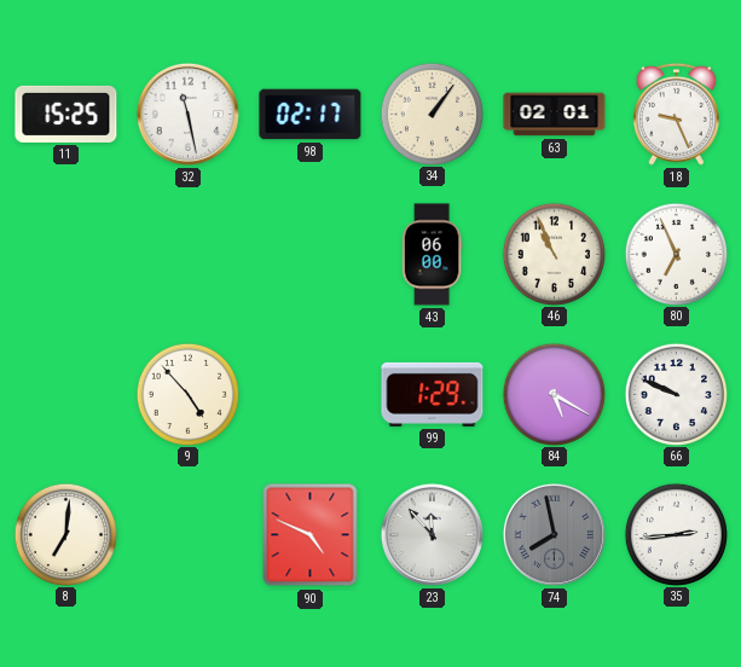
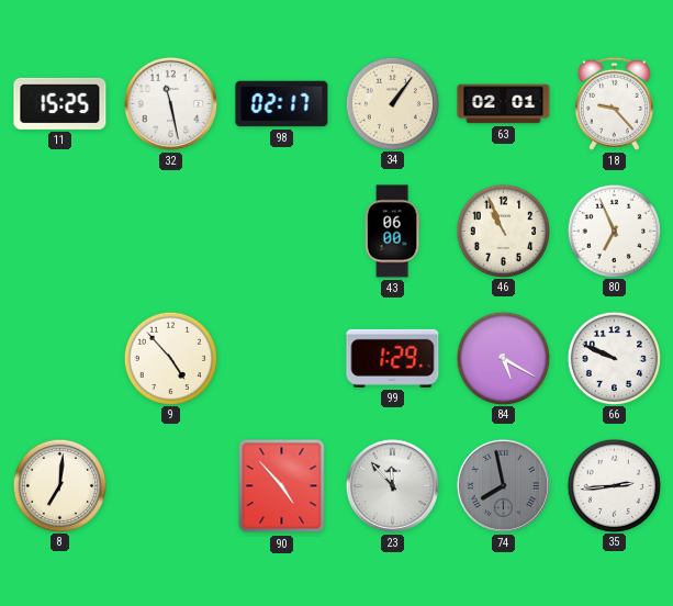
18: 9:26 -> 9:23 (614, 103)
90: 4:49 -> 4:53 (282, 486)
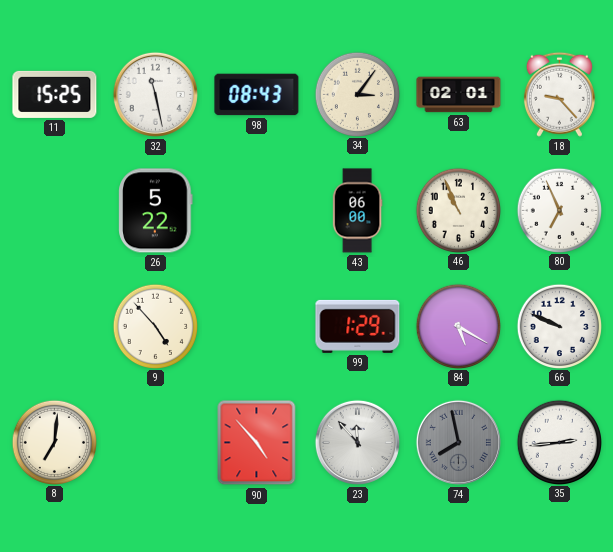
98: 02:17 -> 08:43 (257, 95)
34: 1:06 -> 3:06 (357, 94)
26: none -> 5:22 (156, 211)
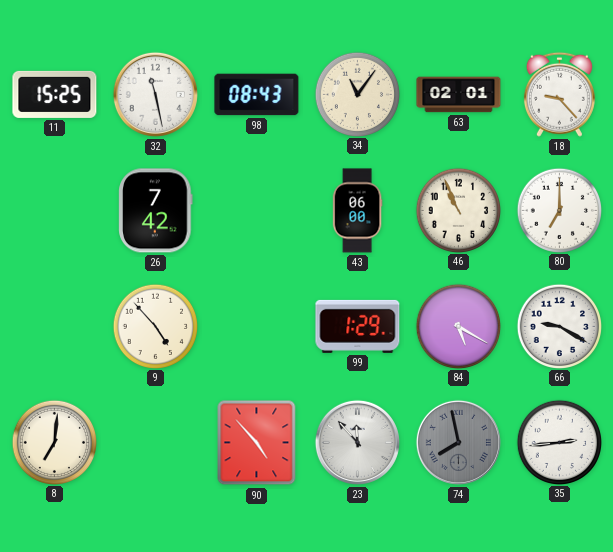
34: 3:06 -> 11:06 (357, 94)
26: 5:22 -> 7:42 (156, 211)
80: 6:56 -> 7:00 (559, 210)
66: 9:49 -> 9:20 (559, 326)
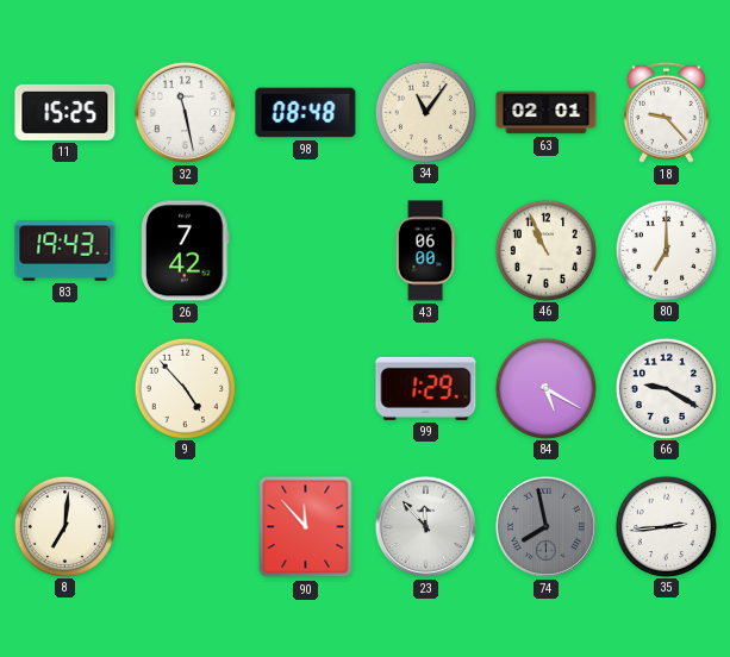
98: 08:43 -> 08:48 (306, 113)
83: none -> 19:43 (65, 251)
90: 4:53 -> 11:53 (306, 527)
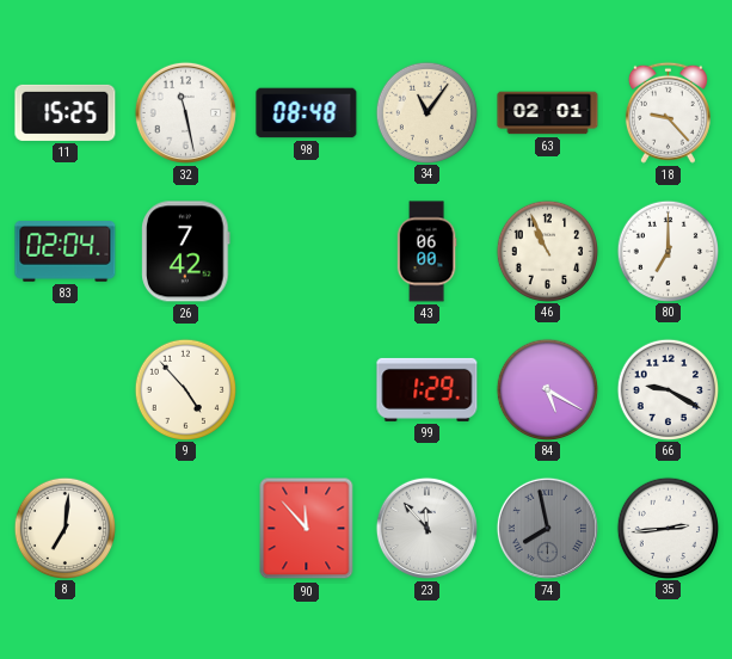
83: 19:43 -> 02:04 (66, 252)
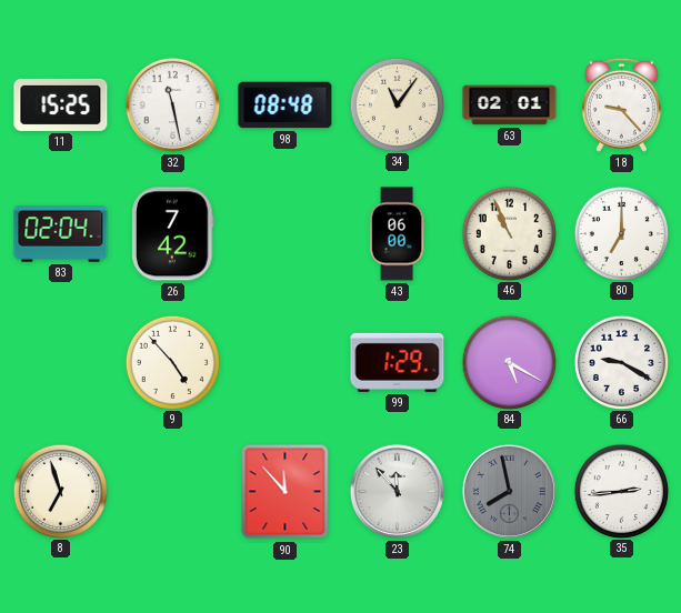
8: 7:01 -> 6:57 (60, 491)
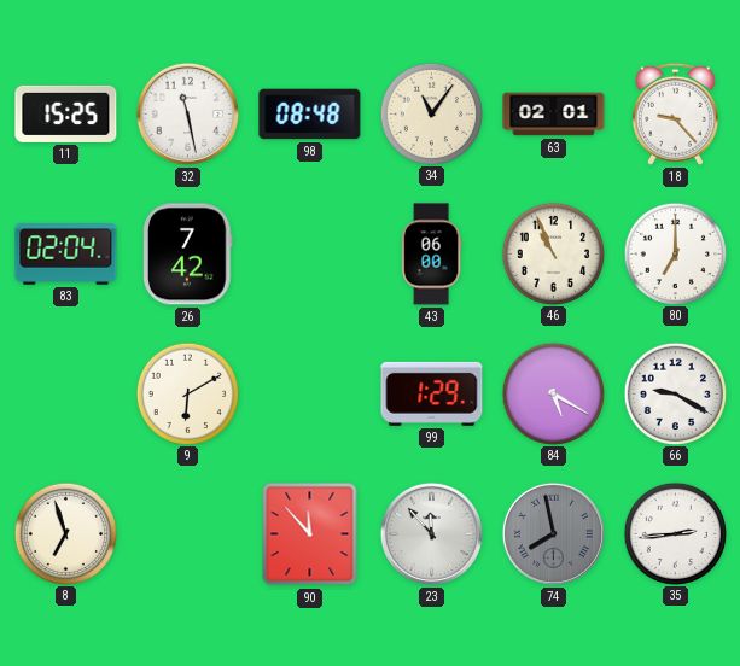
9: 4:53 -> 6:10 (187, 393)
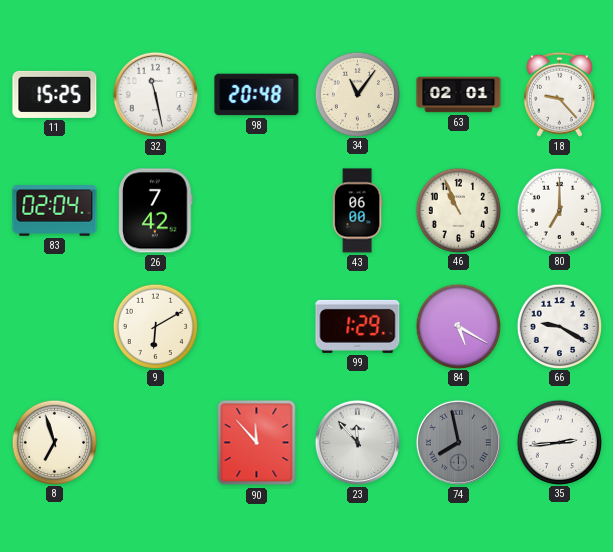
98: 08:48 -> 20:48 (257, 95)
